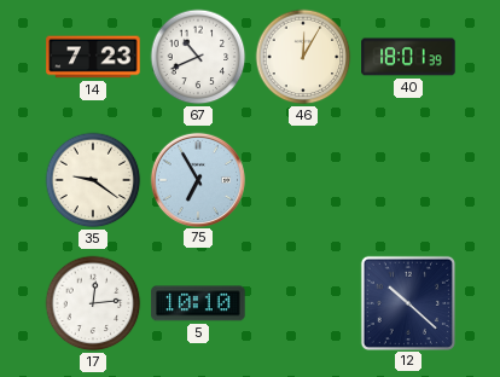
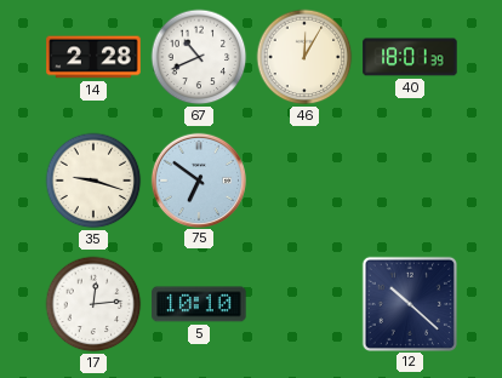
14: 7:23 -> 2:28 (93, 57)
35: 9:21 -> 9:18 (93, 181)
75: 6:55 -> 6:51 (198, 179)
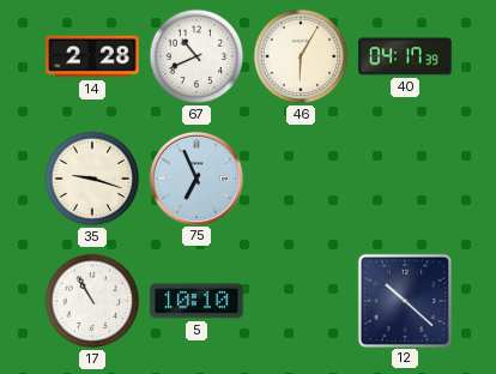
46: 12:05 -> 6:05 (301, 56)
40: 18:01 -> 04:17 (405, 56)
75: 6:51 -> 6:56 (195, 177)
17: 12:14 -> 10:55 (92, 301)
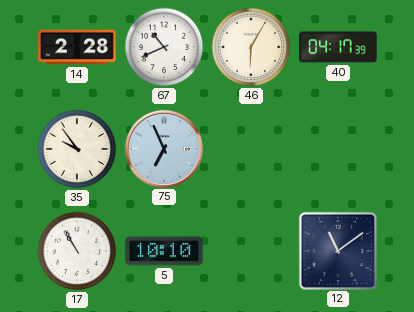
35: 9:18 -> 9:54 (77, 149)
12: 10:22 -> 11:09 (337, 250)
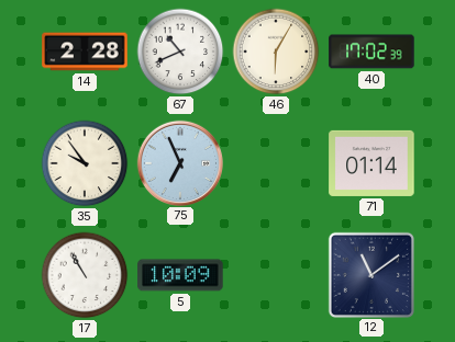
40: 04:17 -> 17:02 (371, 52)
71: none -> 01:14 (371, 163)
5: 10:10 -> 10:09 (180, 275)
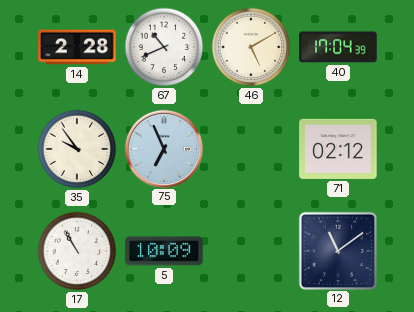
46: 6:05 -> 5:10 (251, 47)
40: 17:02 -> 17:04 (338, 47)
71: 01:14 -> 02:12 (338, 149)
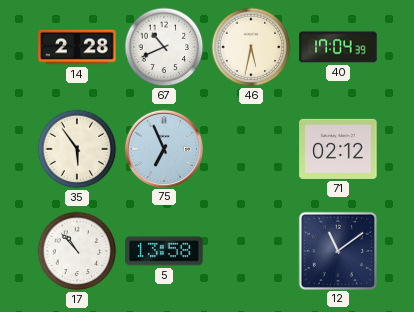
46: 5:10 -> 5:32 (251, 47)
35: 9:54 -> 5:54 (77, 149)
17: 10:55 -> 10:53 (77, 251)
5: 10:09 -> 13:58 (164, 251)
